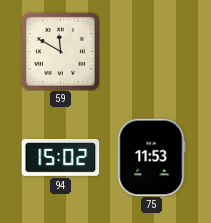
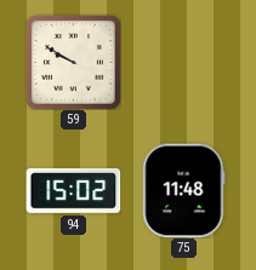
59: 11:50 -> 9:50 (73, 62)
75: 11:53 -> 11:48 (184, 190)
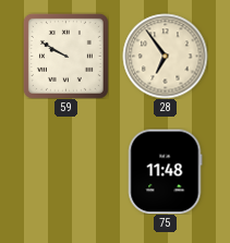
28: none -> 6:54 (165, 56)
94: 15:02 -> none (73, 190)
